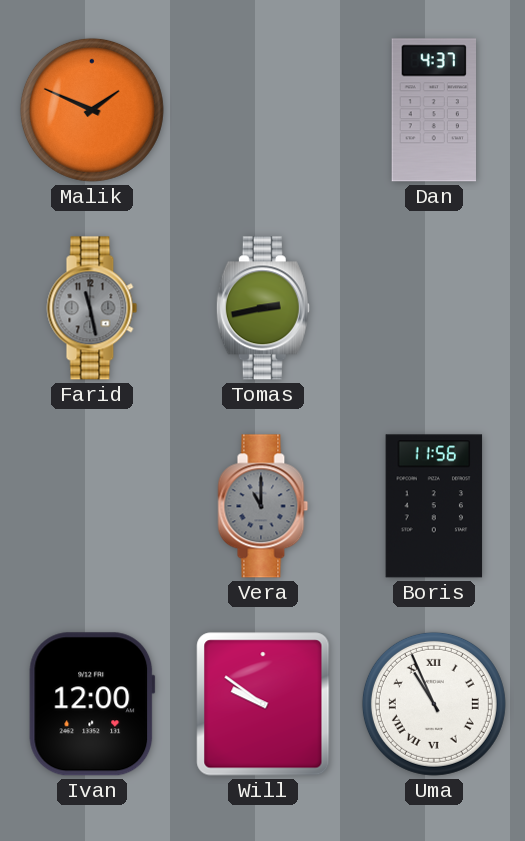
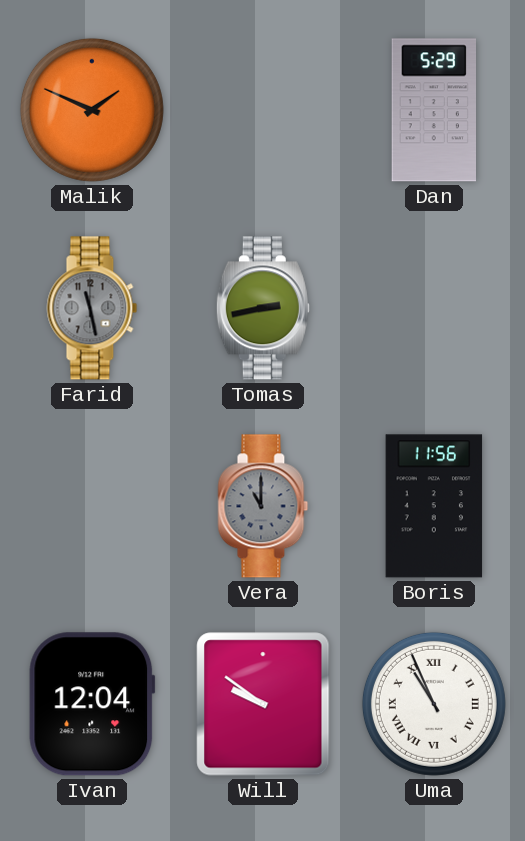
Dan: 4:37 -> 5:29 (433, 110)
Ivan: 12:00 -> 12:04 (92, 704)
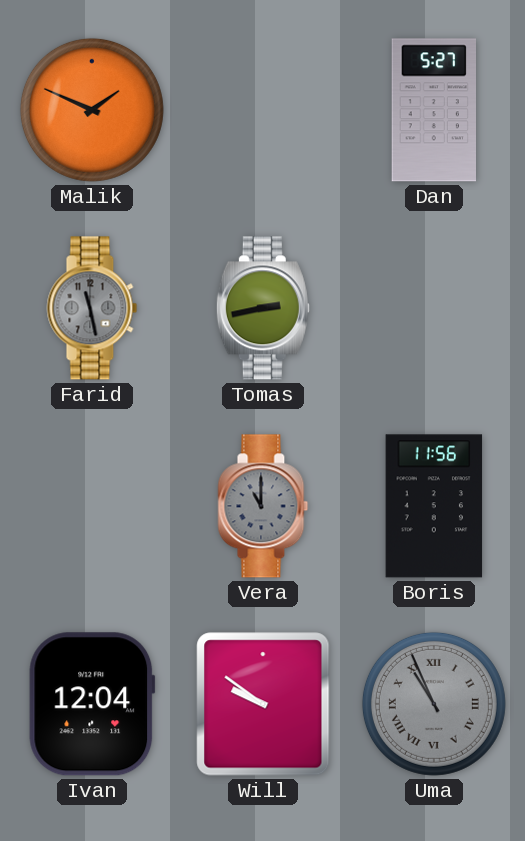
Dan: 5:29 -> 5:27 (433, 110)
Uma dial: white -> grey (434, 704)
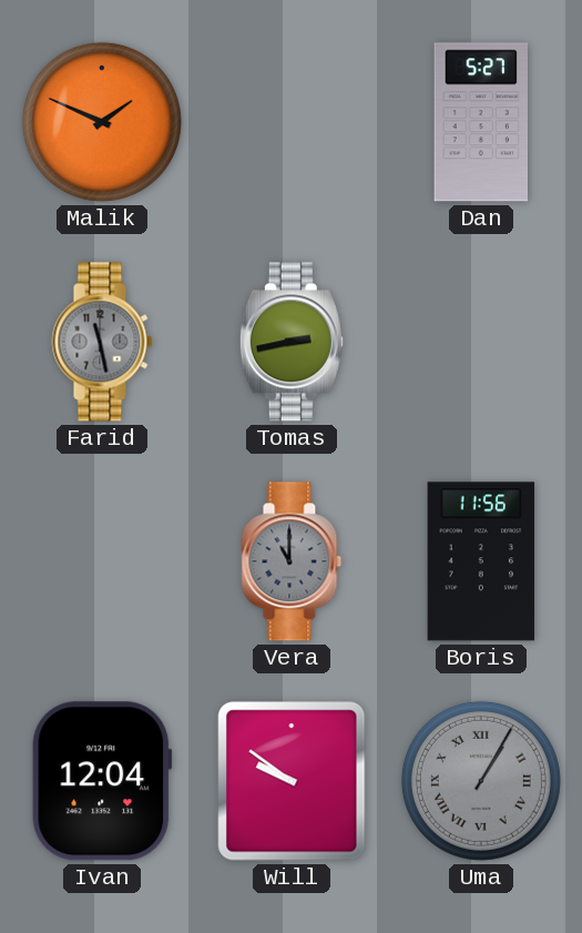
Uma: 10:56 -> 1:05 (481, 781)
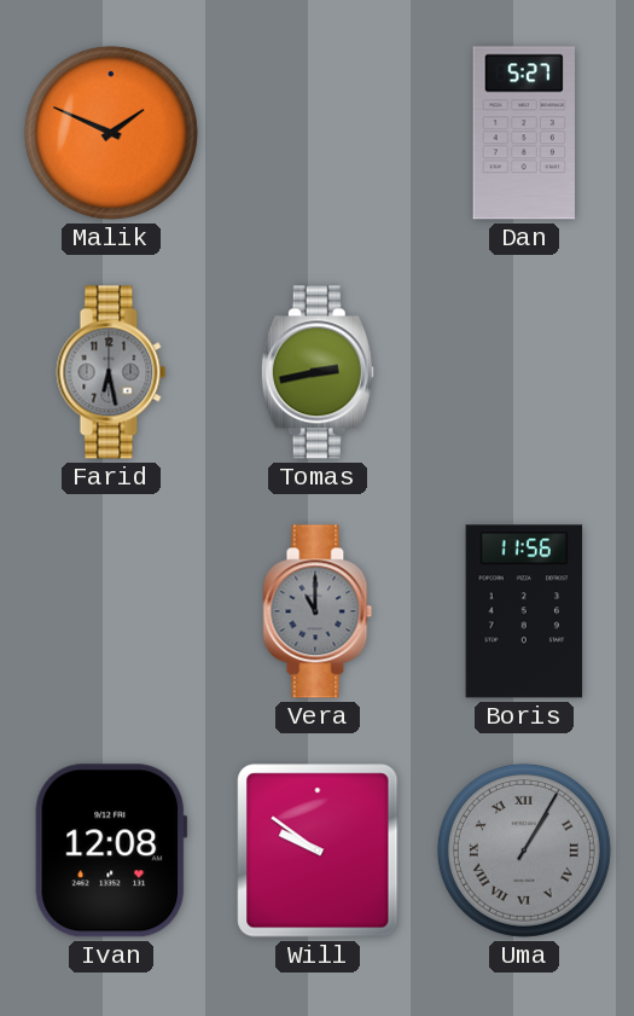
Farid: 11:28 -> 6:28 (111, 372)
Ivan: 12:04 -> 12:08 (111, 850)
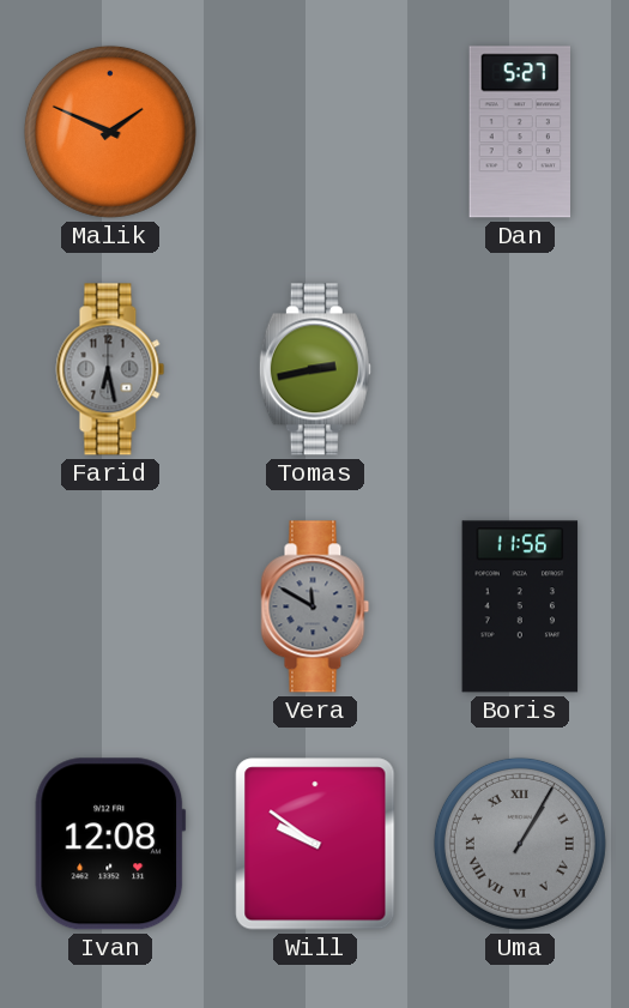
Vera: 11:00 -> 11:50 (315, 606)
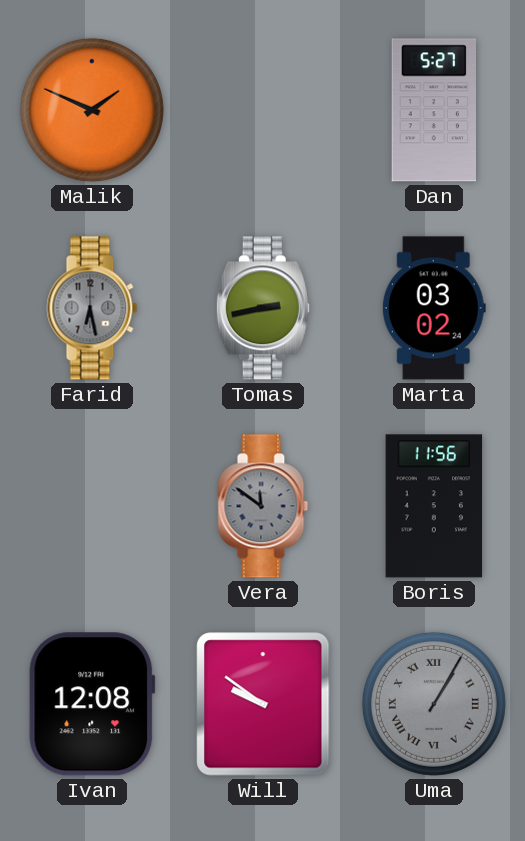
Marta: none -> 03:02 (434, 308)
Vera: 11:50 -> 11:51 (263, 506)
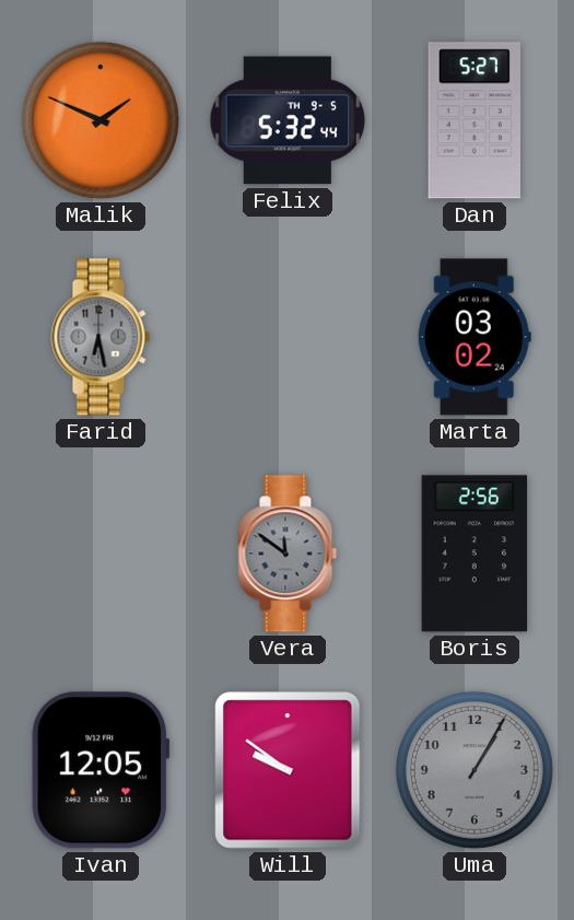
Felix: none -> 5:32 (288, 120)
Tomas: 2:43 -> none (263, 308)
Boris: 11:56 -> 2:56 (475, 554)
Ivan: 12:08 -> 12:05 (101, 770)
Uma numerals: Roman -> Arabic (475, 770)
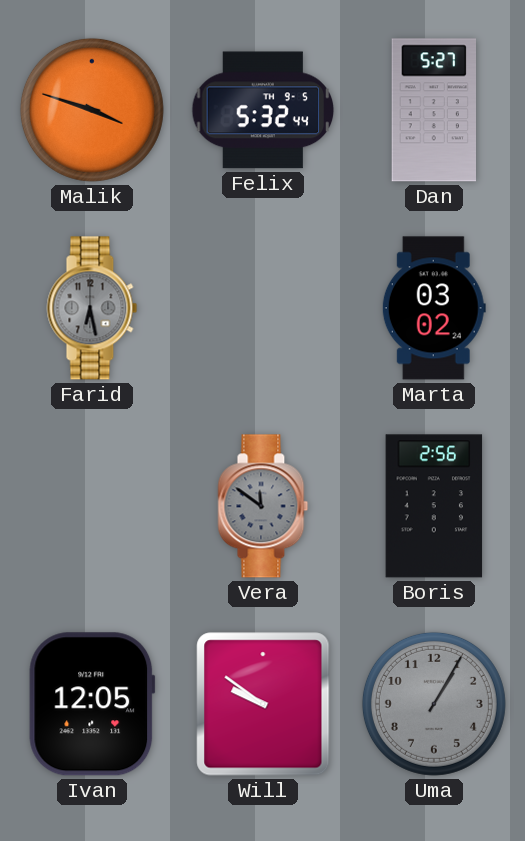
Malik: 1:49 -> 3:48 (92, 110)
